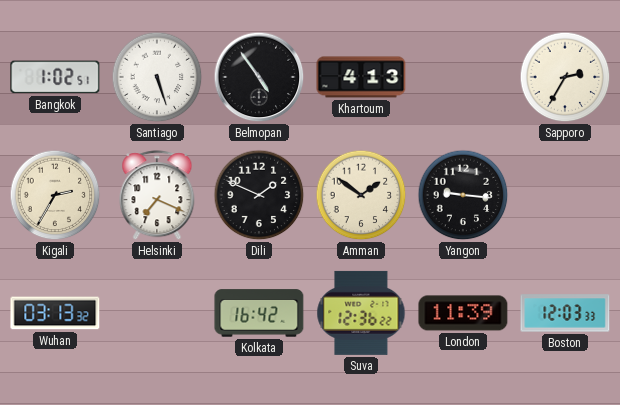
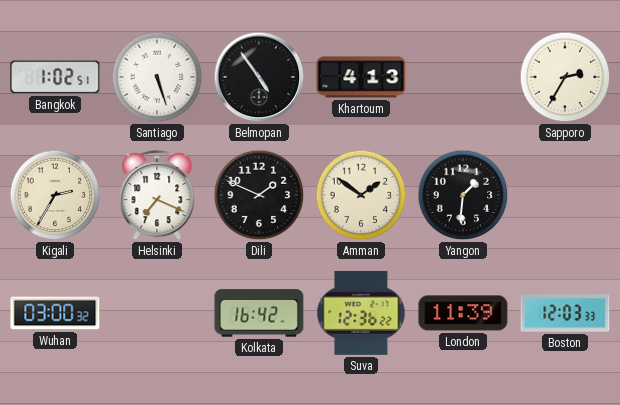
Yangon: 9:16 -> 1:31 (463, 195)
Wuhan: 03:13 -> 03:00 (55, 313)
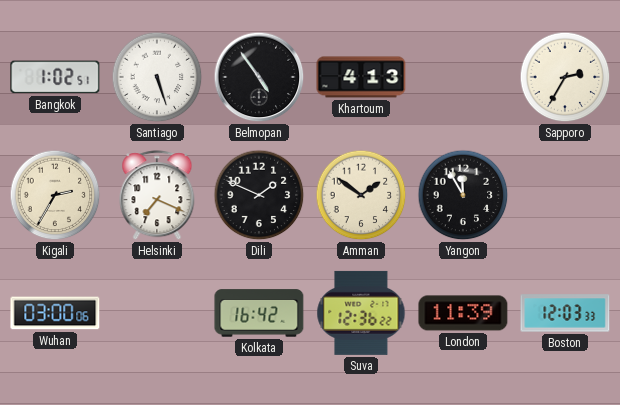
Yangon: 1:31 -> 11:55 (463, 195)
Wuhan: 03:00:32 -> 03:00:06 (55, 313)
